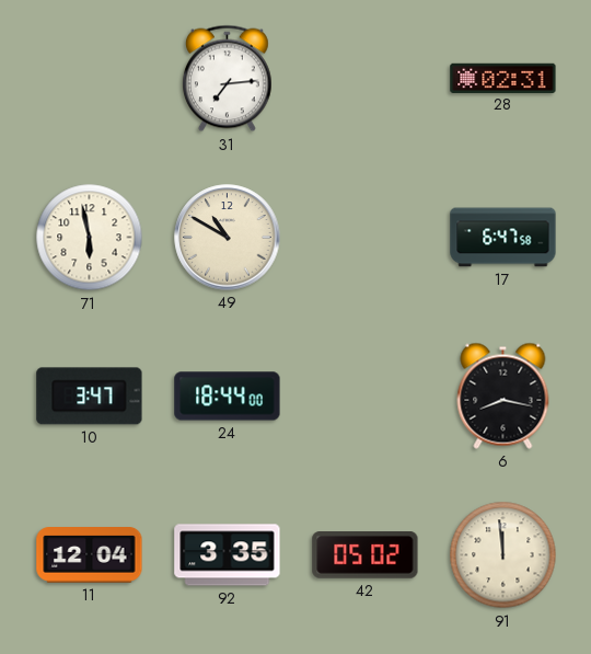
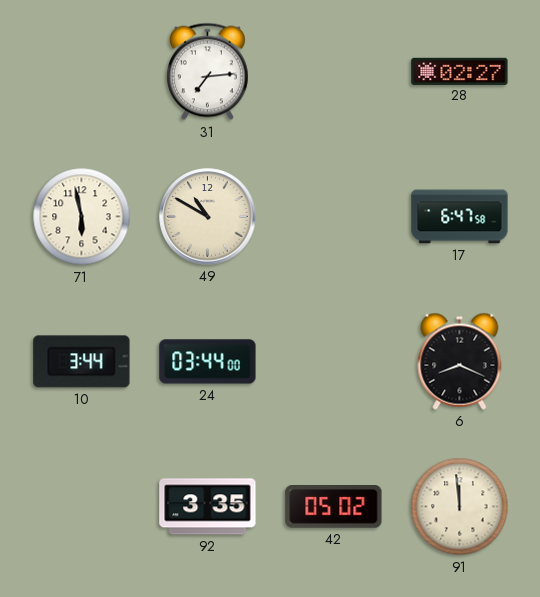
28: 02:31 -> 02:27 (460, 71)
10: 3:47 -> 3:44 (82, 362)
24: 18:44 -> 03:44 (208, 362)
6: 8:17 -> 8:19 (460, 361)
11: 12:04 -> none (90, 555)
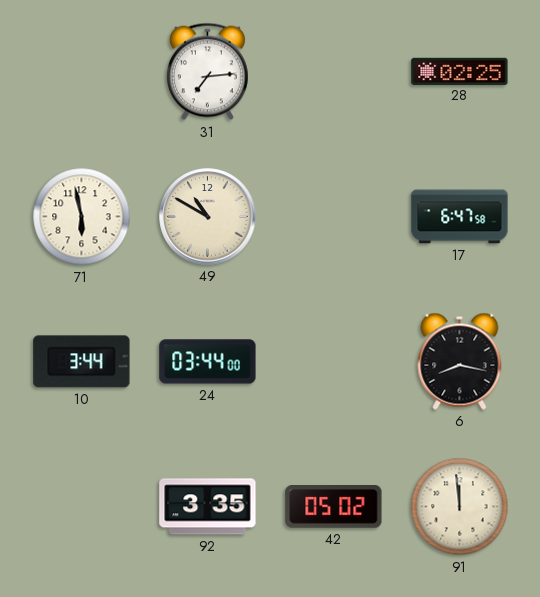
28: 02:27 -> 02:25 (460, 71)
6: 8:19 -> 8:17 (460, 361)
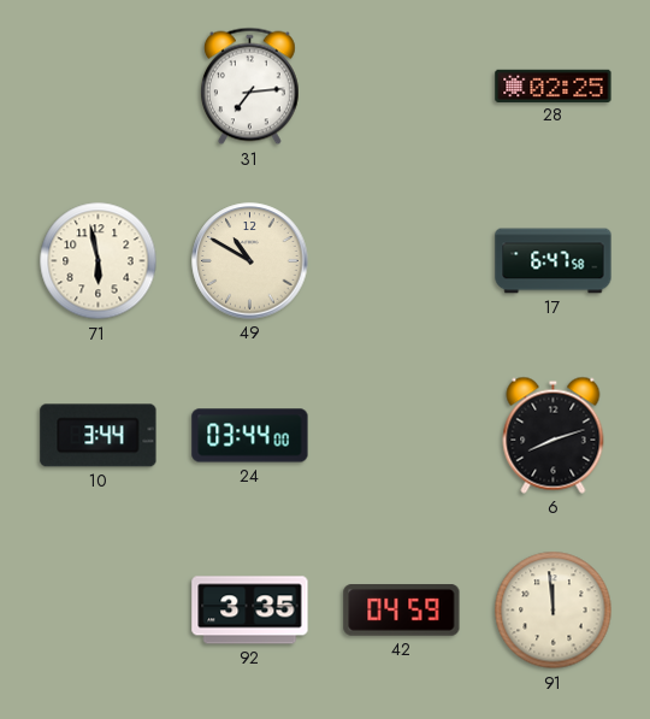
6: 8:17 -> 8:12 (554, 435)
42: 05:02 -> 04:59 (402, 611)
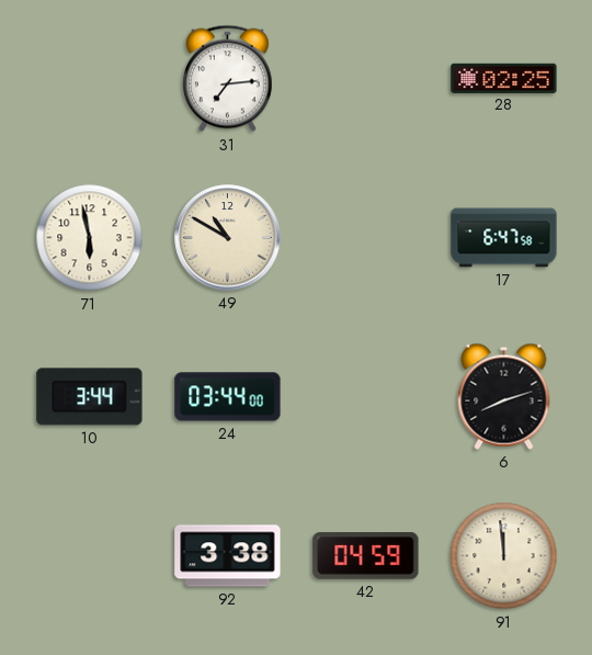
92: 3:35 -> 3:38 (228, 556)
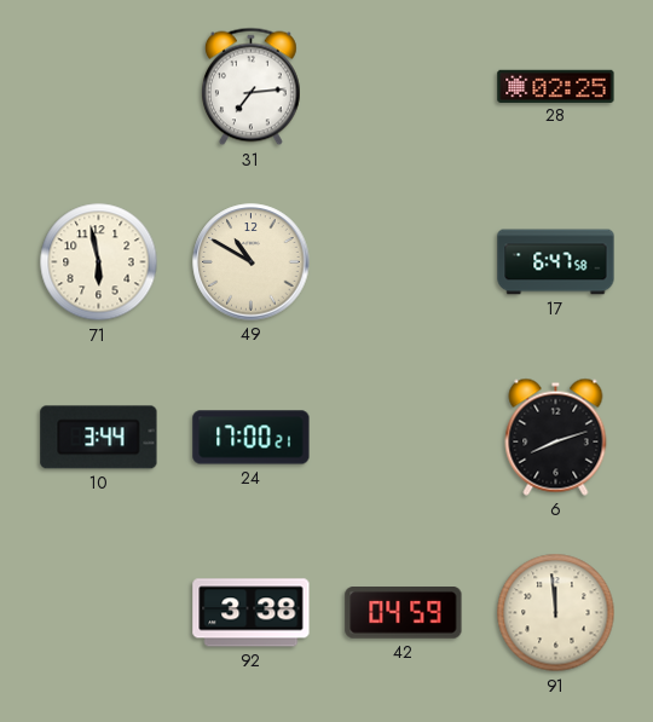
24: 03:44 -> 17:00 (252, 438)
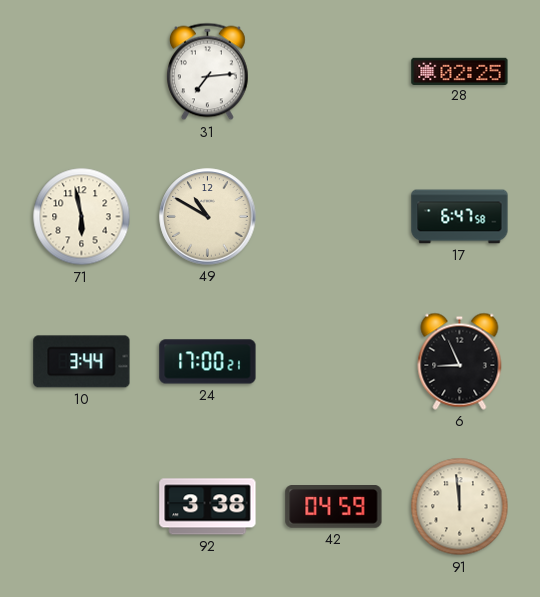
6: 8:12 -> 8:56 (460, 361)
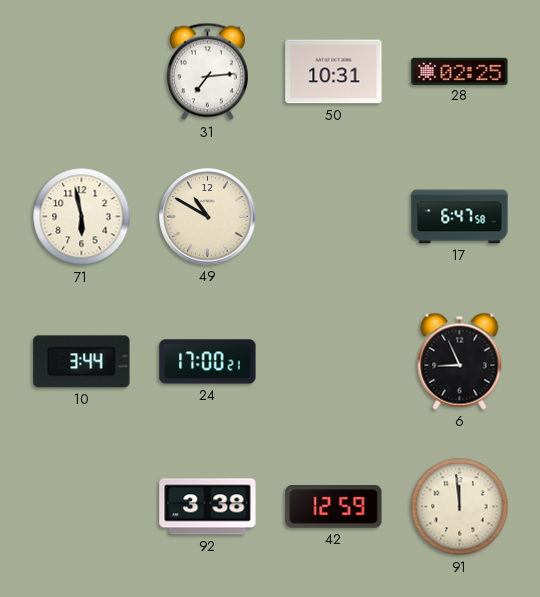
50: none -> 10:31 (334, 72)
42: 04:59 -> 12:59 (334, 507)
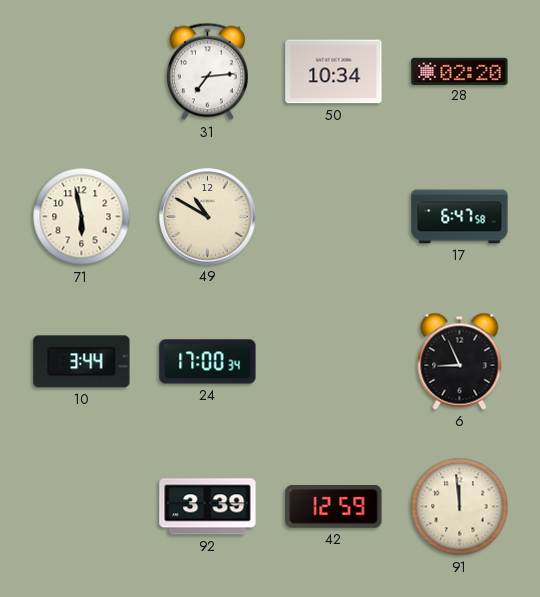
50: 10:31 -> 10:34 (334, 72)
28: 02:25 -> 02:20 (460, 71)
24: 17:00:21 -> 17:00:34 (208, 362)
92: 3:38 -> 3:39 (208, 507)
